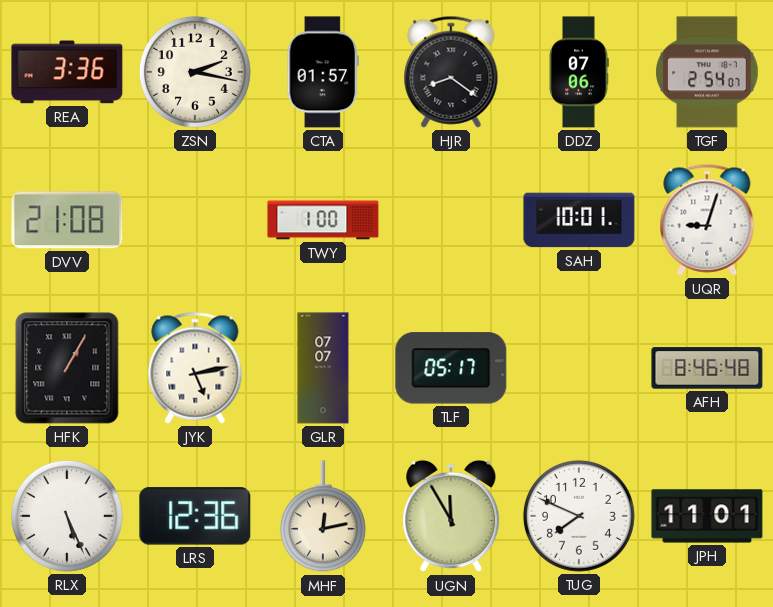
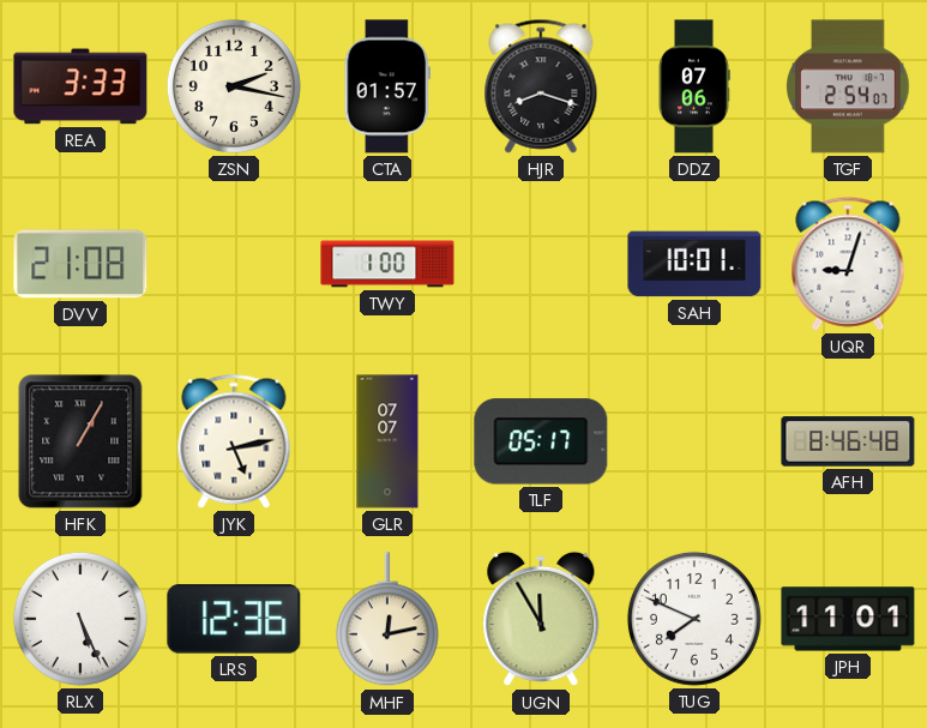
REA: 3:36 -> 3:33 (80, 86)
HJR: 8:21 -> 8:18 (541, 86)
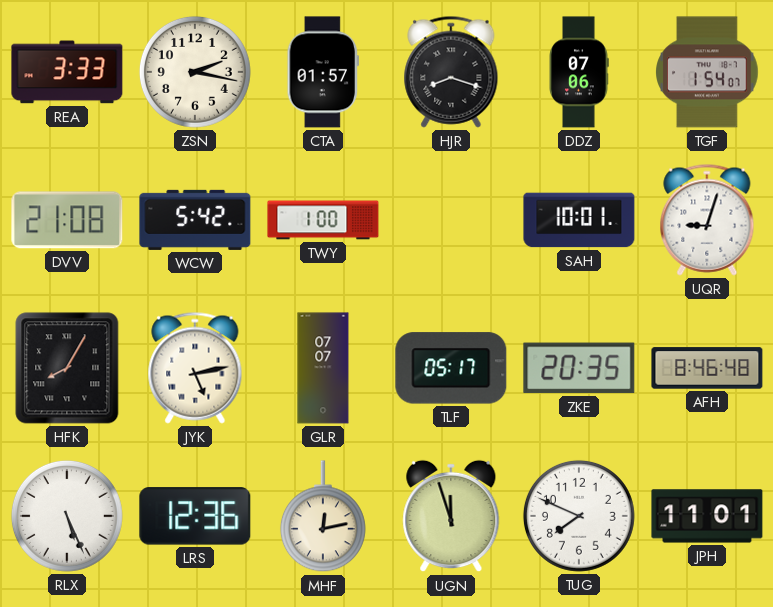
TGF: 2:54 -> 1:54 (707, 72)
WCW: none -> 5:42 (195, 220)
HFK: 1:05 -> 8:05 (67, 368)
ZKE: none -> 20:35 (579, 368)
UGN: 11:55 -> 11:57 (451, 516)
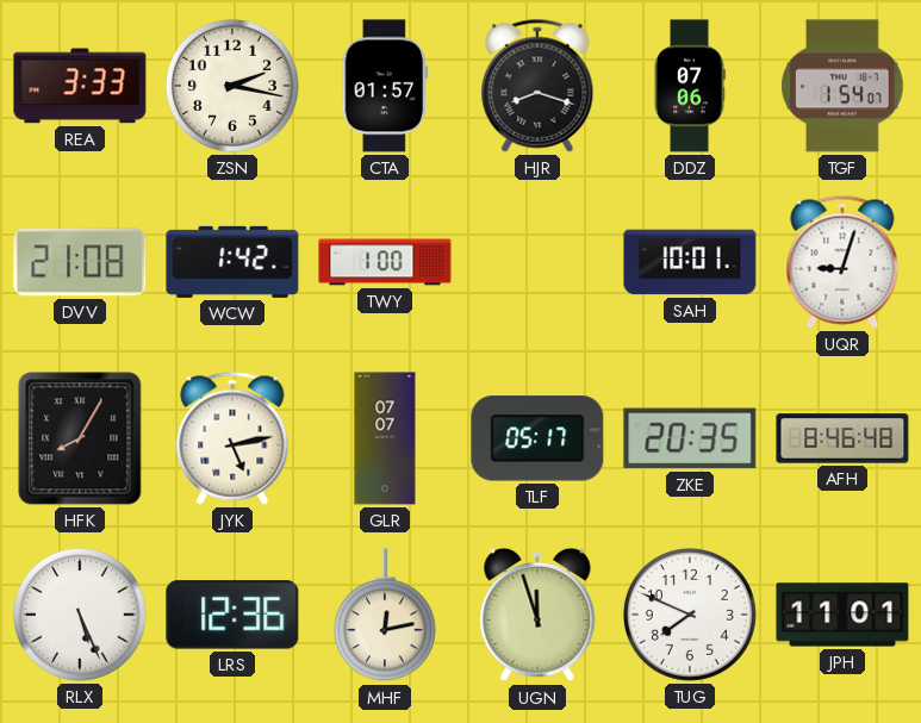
WCW: 5:42 -> 1:42 (232, 262)
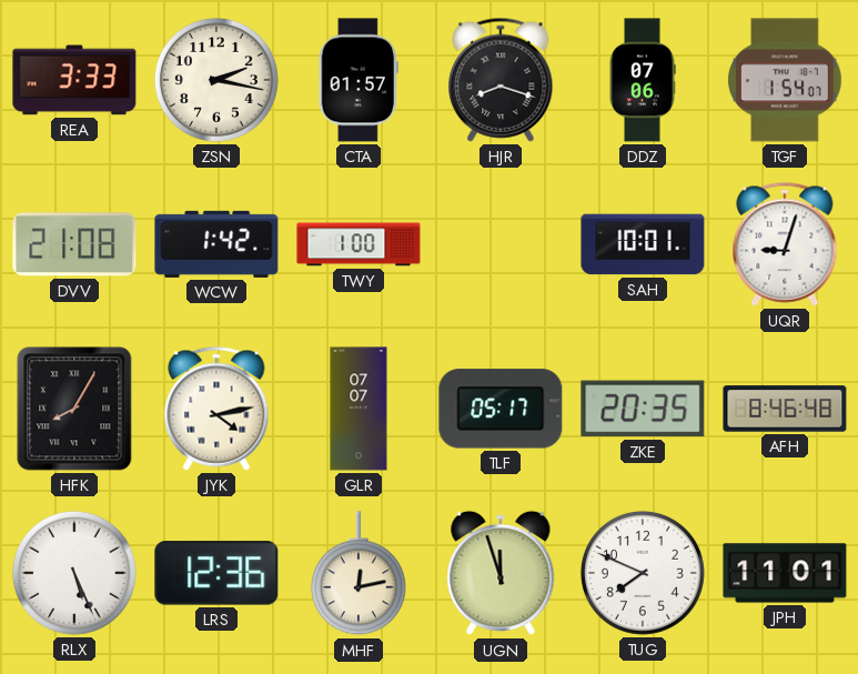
JYK: 5:13 -> 4:13 (216, 409)
